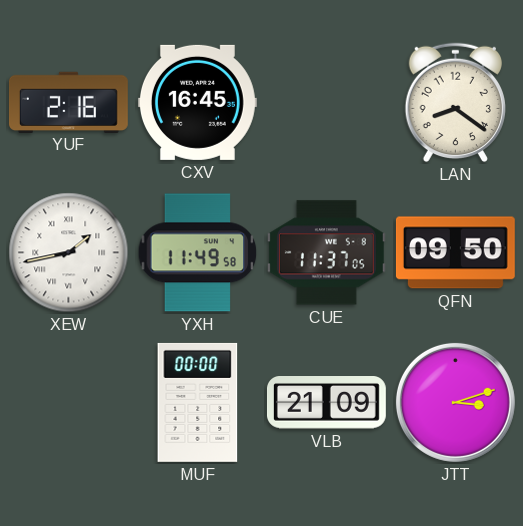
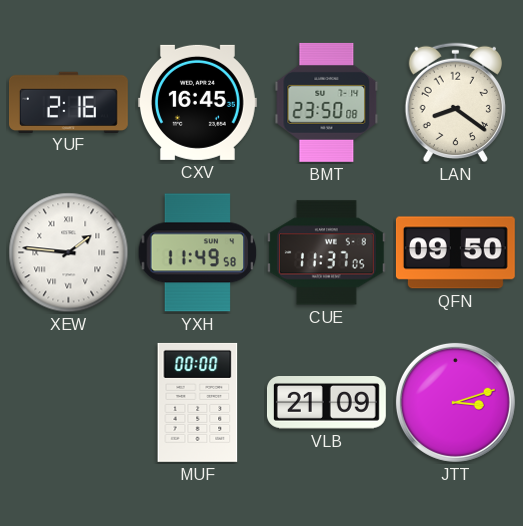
BMT: none -> 23:50 (327, 102)
XEW: 1:43 -> 1:46 (69, 253)
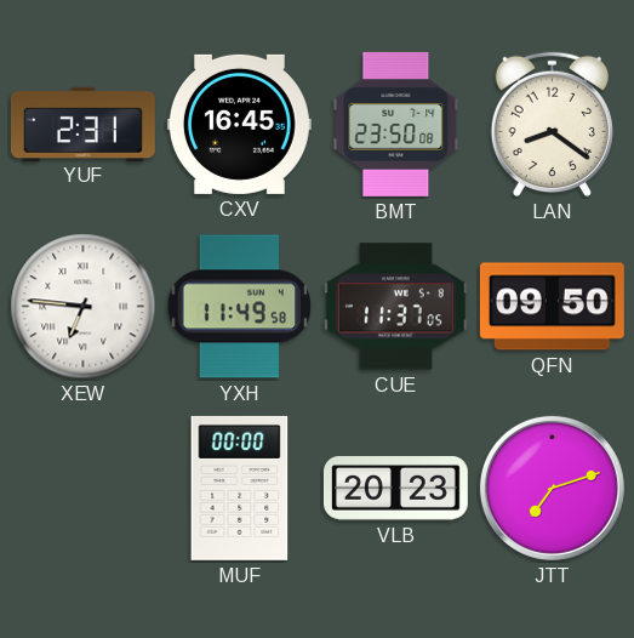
YUF: 2:16 -> 2:31 (82, 124)
XEW: 1:46 -> 6:46 (84, 307)
VLB: 21:09 -> 20:23 (395, 489)
JTT: 3:12 -> 7:12 (552, 488)
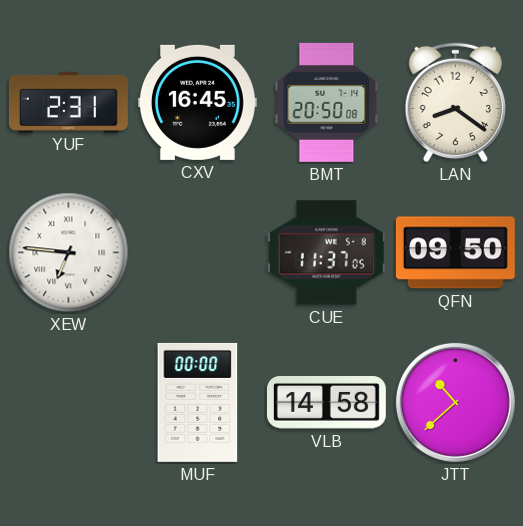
BMT: 23:50 -> 20:50 (327, 102)
YXH: 11:49 -> none (240, 307)
VLB: 20:23 -> 14:58 (326, 403)
JTT: 7:12 -> 10:38 (455, 402)
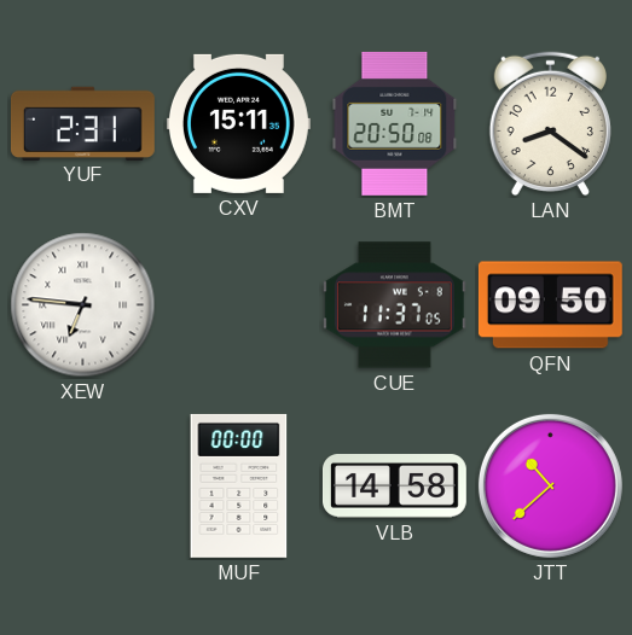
CXV: 16:45 -> 15:11 (238, 123)
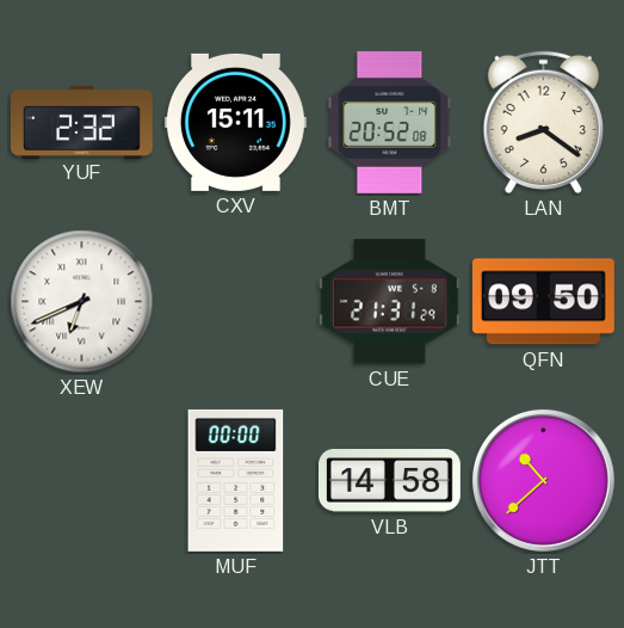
YUF: 2:31 -> 2:32 (81, 122)
BMT: 20:50 -> 20:52 (390, 122)
XEW: 6:46 -> 6:41 (82, 302)
CUE: 11:37 -> 21:31 (389, 302)
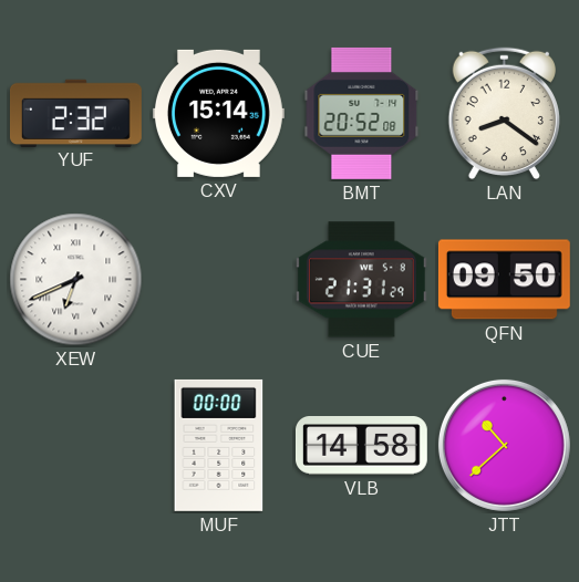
CXV: 15:11 -> 15:14 (218, 113)
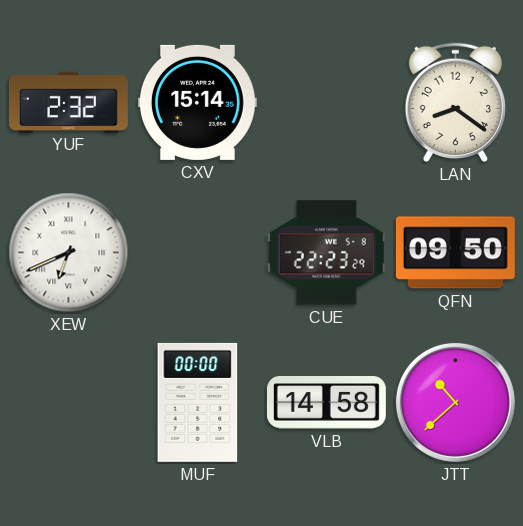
BMT: 20:52 -> none (362, 113)
CUE: 21:31 -> 22:23 (326, 253)
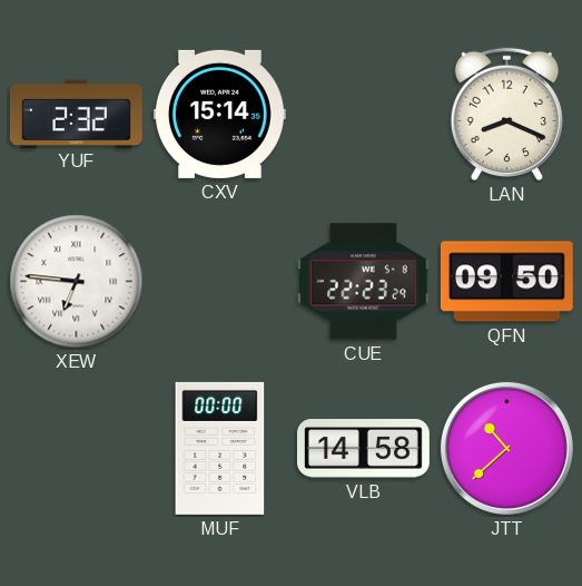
LAN: 8:21 -> 8:19 (506, 115)
XEW: 6:41 -> 6:46 (77, 282)
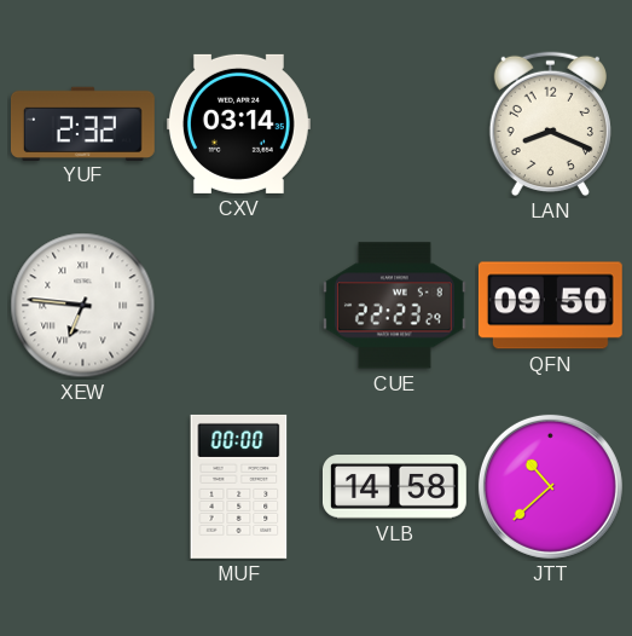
CXV: 15:14 -> 03:14 (238, 123)
